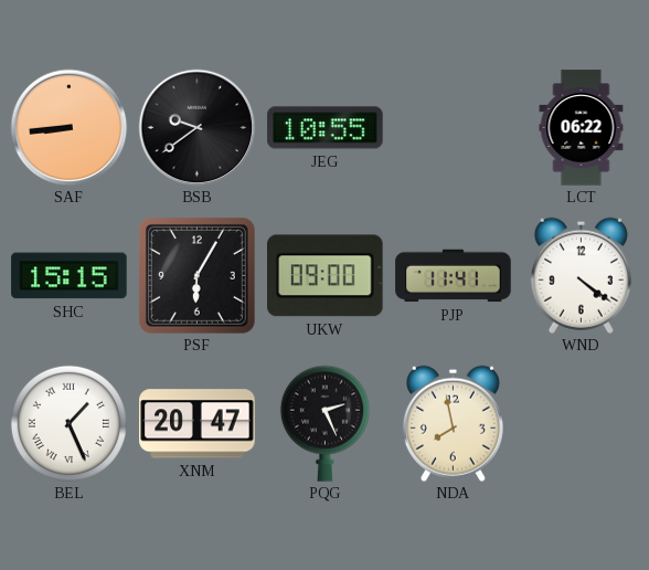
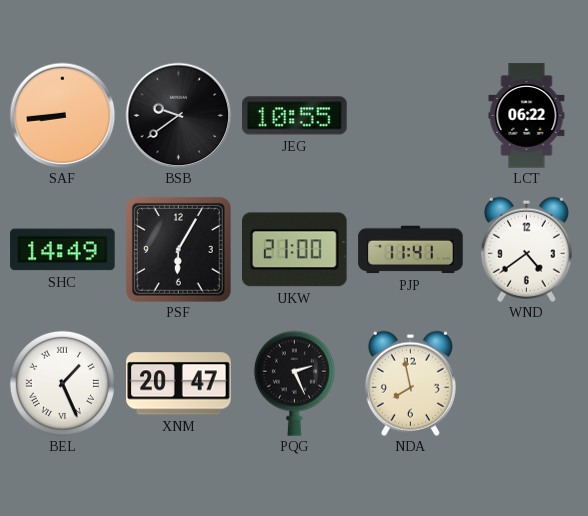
SHC: 15:15 -> 14:49 (63, 250)
UKW: 09:00 -> 21:00 (295, 250)
WND: 4:21 -> 4:39 (526, 249)
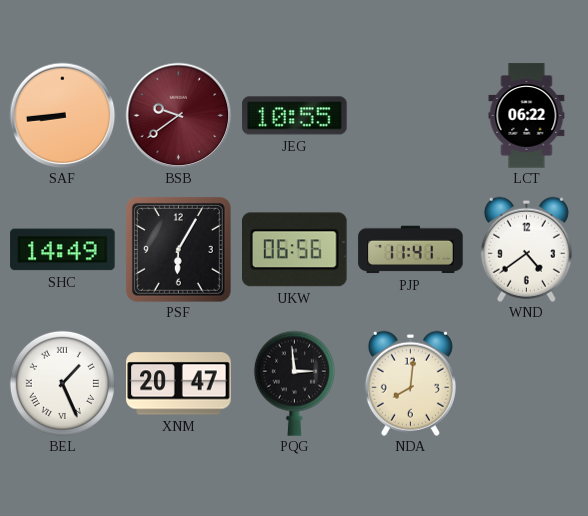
BSB dial: black -> burgundy (178, 115)
UKW: 21:00 -> 06:56 (295, 250)
PQG: 2:26 -> 2:59 (294, 383)
NDA: 7:58 -> 8:01 (410, 383)
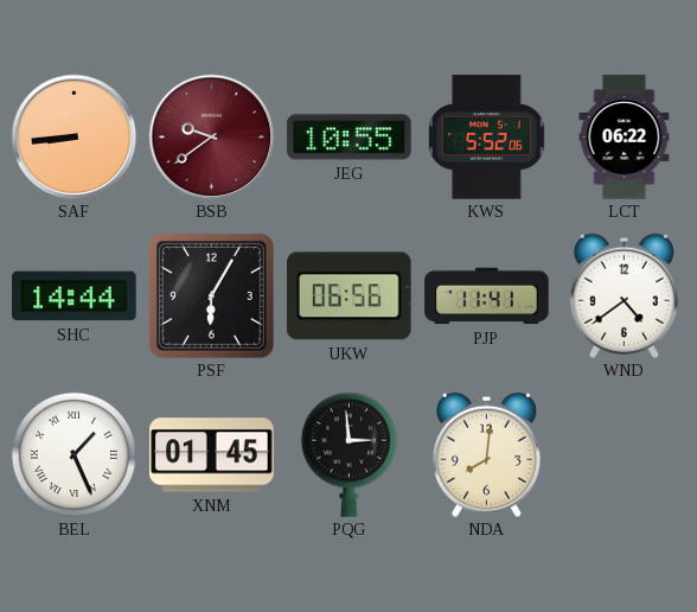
KWS: none -> 5:52 (486, 138)
SHC: 14:49 -> 14:44 (75, 297)
XNM: 20:47 -> 01:45 (212, 455)
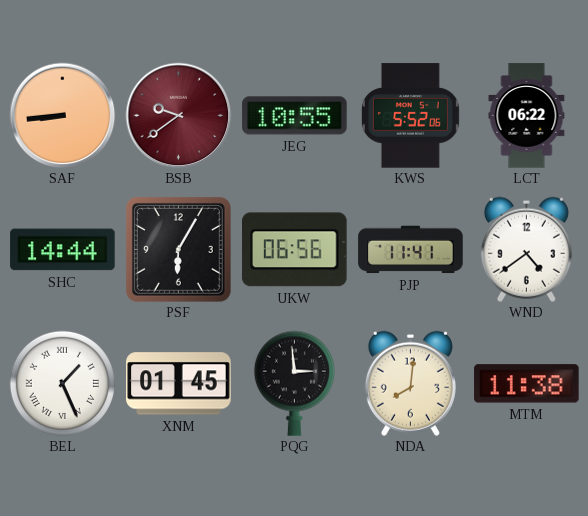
MTM: none -> 11:38 (527, 384)
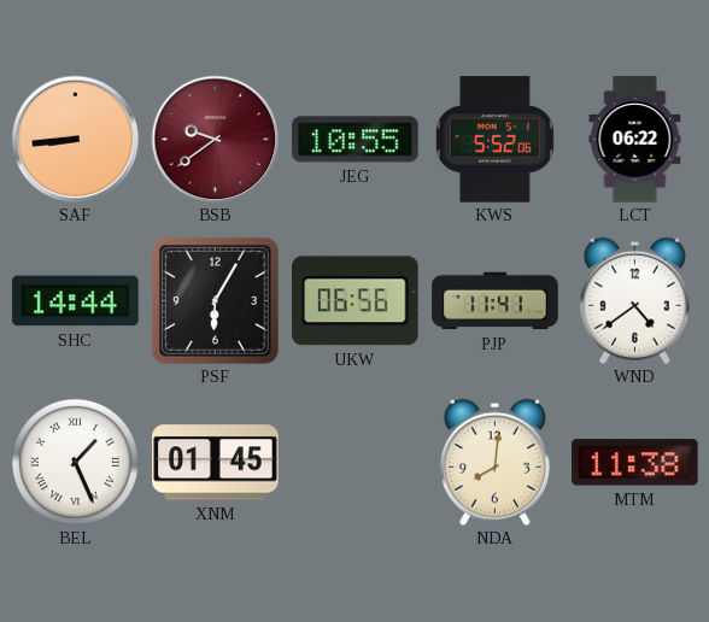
PQG: 2:59 -> none (294, 383)
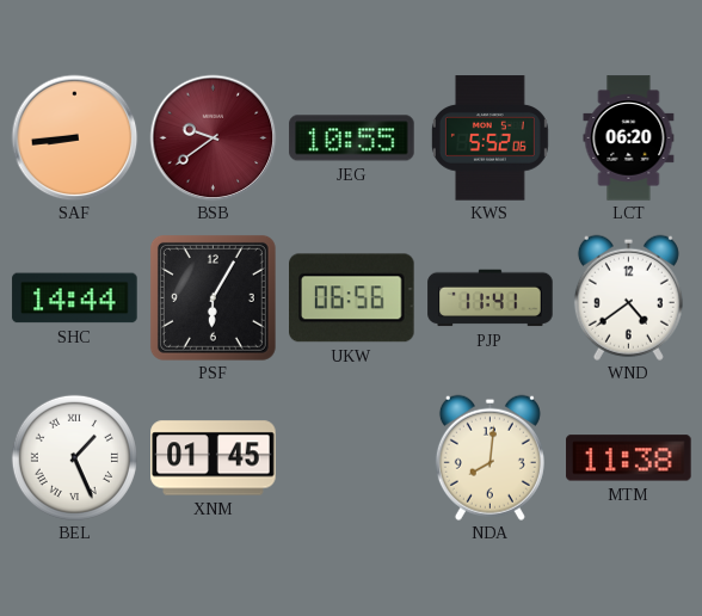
LCT: 06:22 -> 06:20 (629, 138)
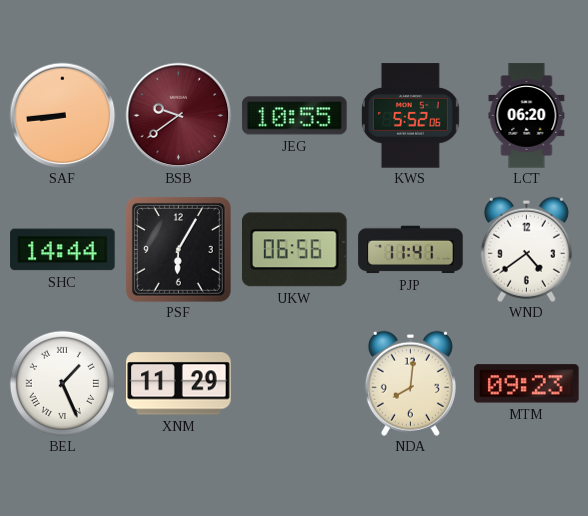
XNM: 01:45 -> 11:29 (179, 384)
MTM: 11:38 -> 09:23 (527, 384)
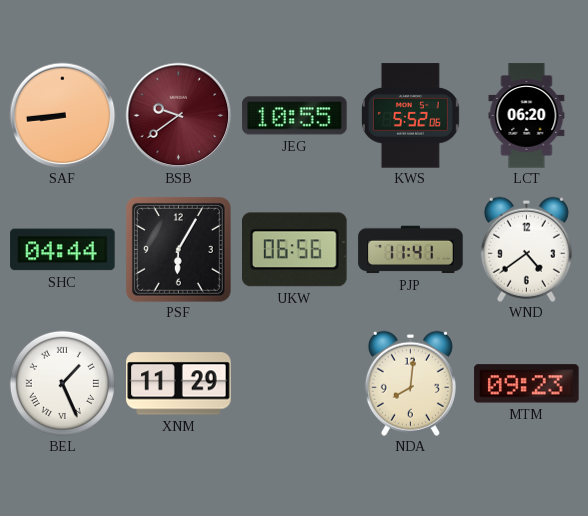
SHC: 14:44 -> 04:44 (63, 250)
